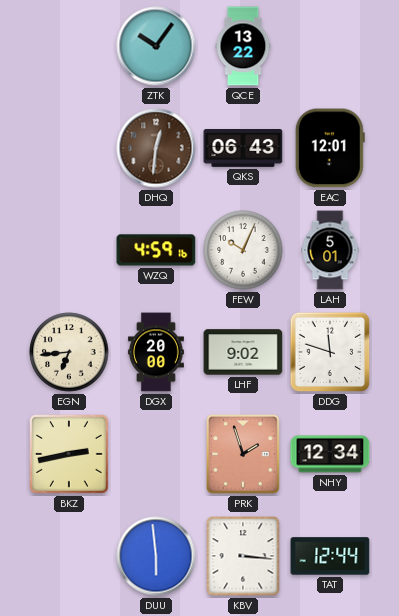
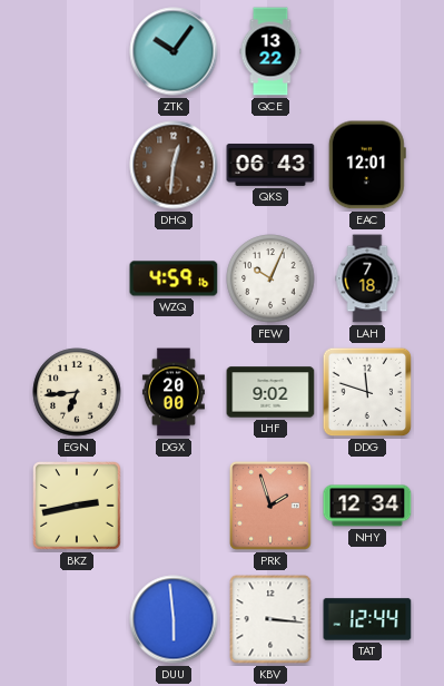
LAH: 5:01 -> 7:18 (367, 278)
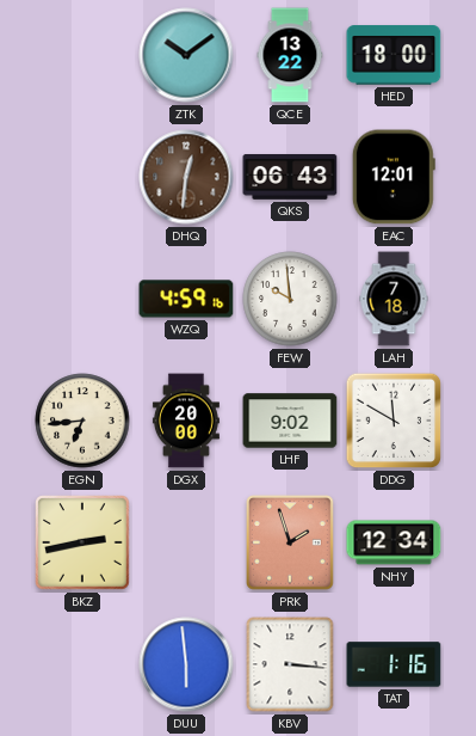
ZTK: 10:06 -> 10:09 (186, 55)
HED: none -> 18:00 (394, 55)
FEW: 10:04 -> 9:59 (290, 299)
DDG: 11:48 -> 11:50 (394, 421)
TAT: 12:44 -> 1:16 (394, 664)
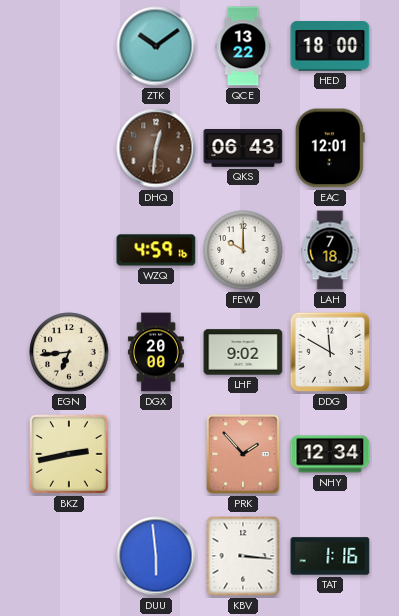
FEW: 9:59 -> 10:00 (243, 250)
PRK: 1:57 -> 1:53 (244, 454)
